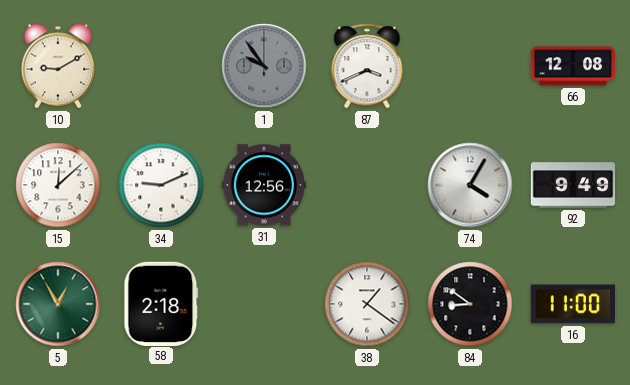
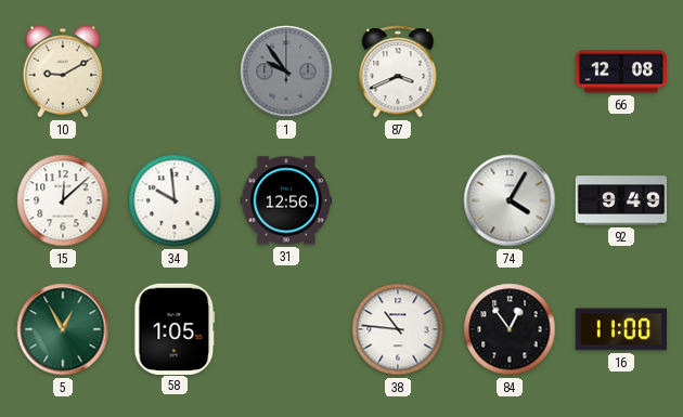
34: 9:11 -> 9:59 (175, 200)
58: 2:18 -> 1:05 (175, 328)
38: 1:21 -> 10:46 (398, 329)
84: 8:51 -> 12:54 (510, 329)
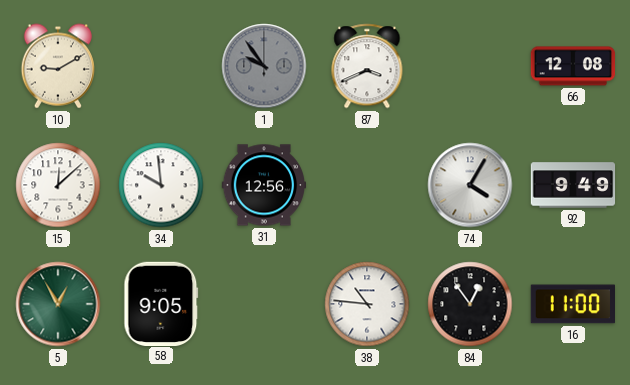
58: 1:05 -> 9:05 (161, 303)
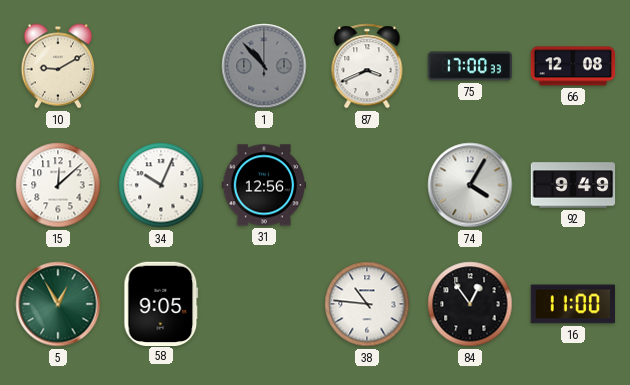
1: 9:54 -> 10:53 (264, 66)
75: none -> 17:00 (470, 66)
34: 9:59 -> 10:04 (161, 185)
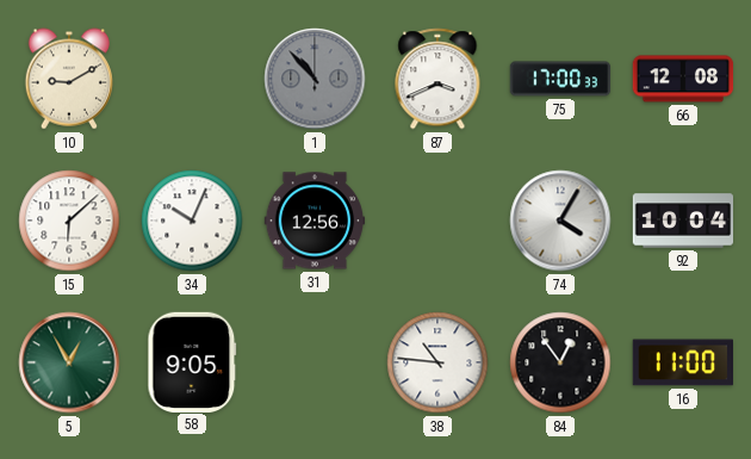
15: 12:08 -> 6:08 (69, 221)
92: 9:49 -> 10:04 (683, 221)
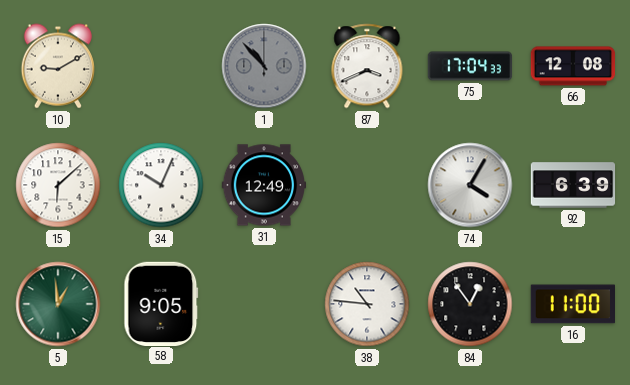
75: 17:00 -> 17:04 (470, 66)
31: 12:56 -> 12:49 (264, 185)
92: 10:04 -> 6:39 (573, 185)
5: 12:55 -> 12:59 (58, 304)
